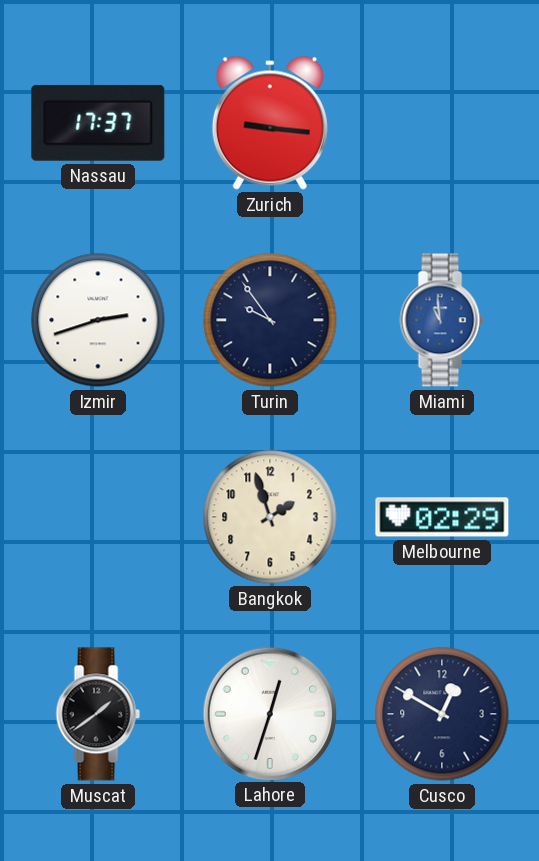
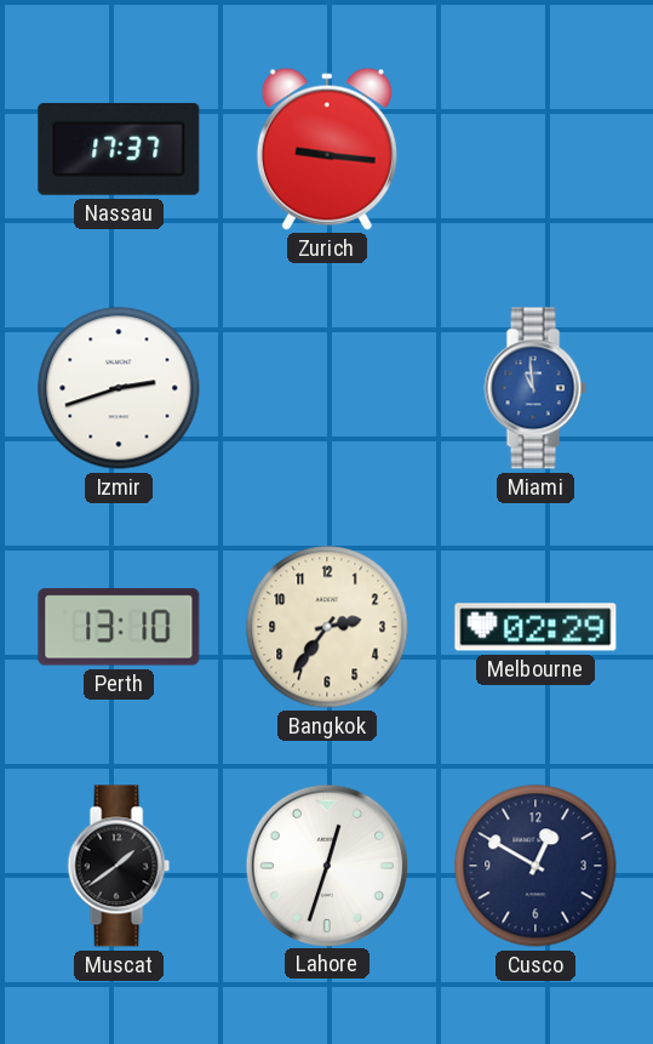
Turin: 9:54 -> none (270, 320)
Perth: none -> 13:10 (119, 627)
Bangkok: 1:57 -> 2:36 (327, 627)
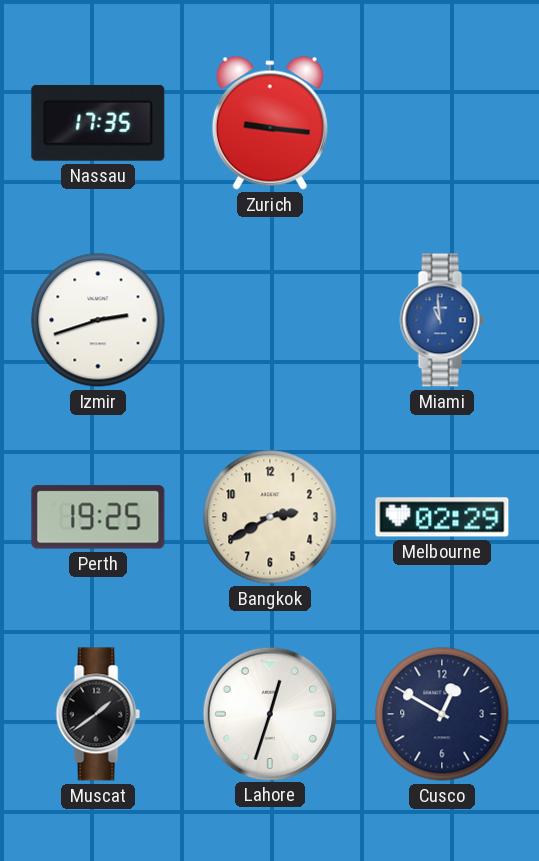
Nassau: 17:37 -> 17:35 (98, 123)
Perth: 13:10 -> 19:25 (98, 517)
Bangkok: 2:36 -> 2:40 (270, 517)
